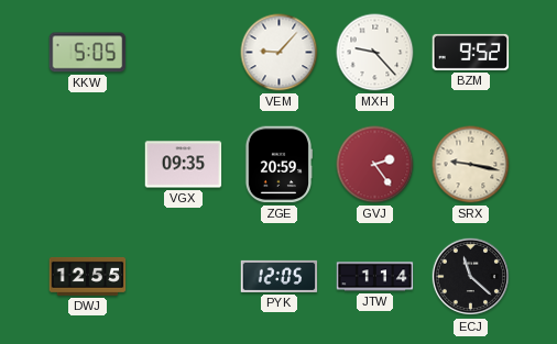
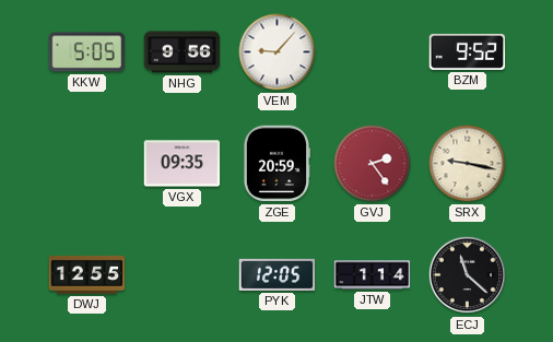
NHG: none -> 9:56 (183, 52)
MXH: 9:23 -> none (375, 53)
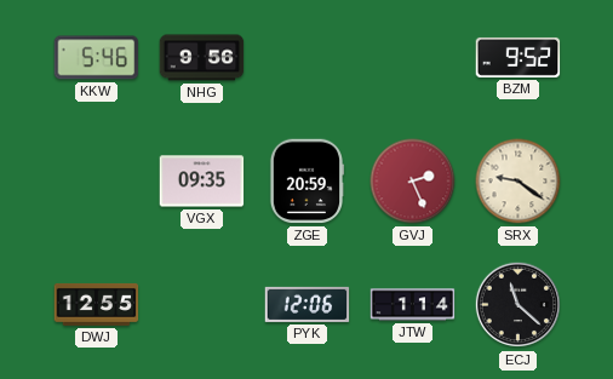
KKW: 5:05 -> 5:46 (97, 58)
VEM: 9:07 -> none (278, 52)
GVJ: 2:24 -> 2:26 (413, 182)
SRX: 9:17 -> 9:21 (519, 182)
PYK: 12:05 -> 12:06 (308, 304)
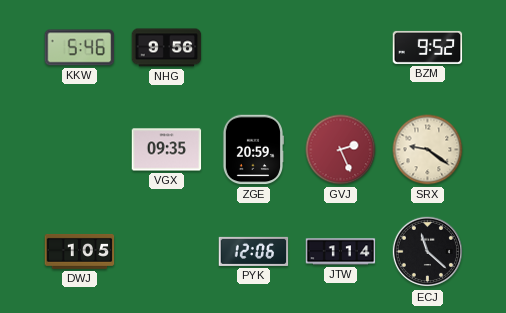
DWJ: 12:55 -> 1:05 (80, 251)
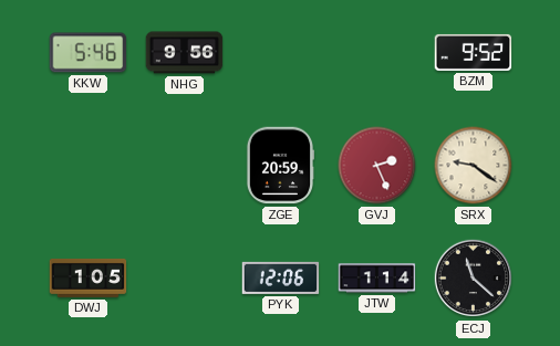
VGX: 09:35 -> none (167, 150)
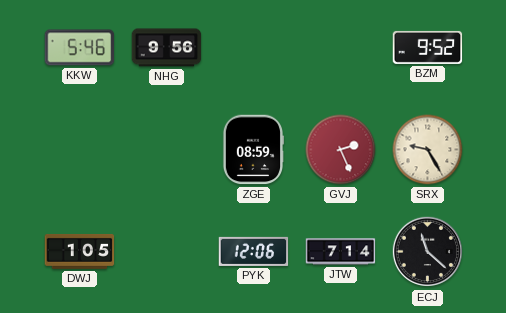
ZGE: 20:59 -> 08:59 (252, 150)
SRX: 9:21 -> 9:25 (428, 150)
JTW: 1:14 -> 7:14 (341, 252)
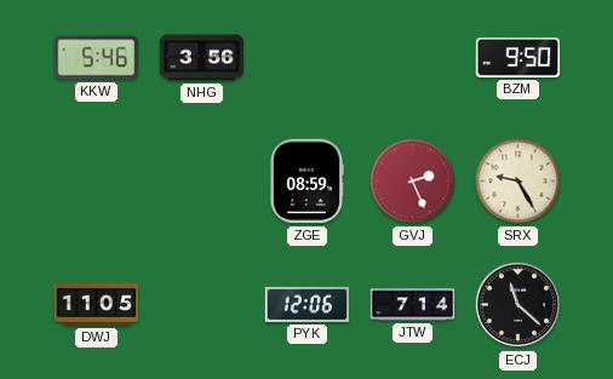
NHG: 9:56 -> 3:56 (202, 58)
BZM: 9:52 -> 9:50 (519, 57)
DWJ: 1:05 -> 11:05 (97, 304)
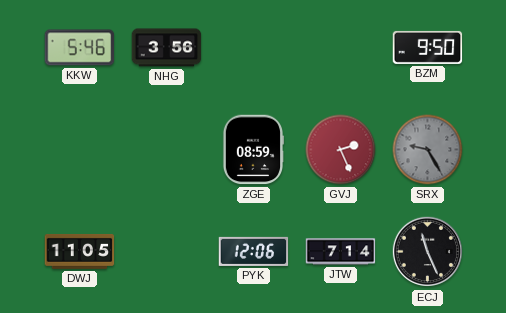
SRX dial: cream -> grey (428, 150)
ECJ: 11:22 -> 11:26 (428, 252)
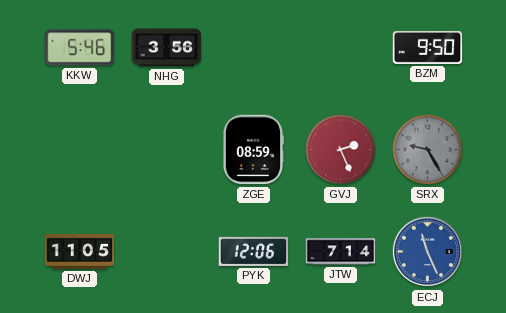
ECJ dial: black -> blue (428, 252)
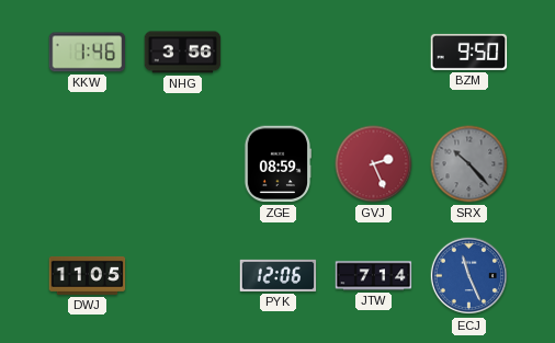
KKW: 5:46 -> 1:46 (88, 53)
SRX: 9:25 -> 10:23 (469, 164)
